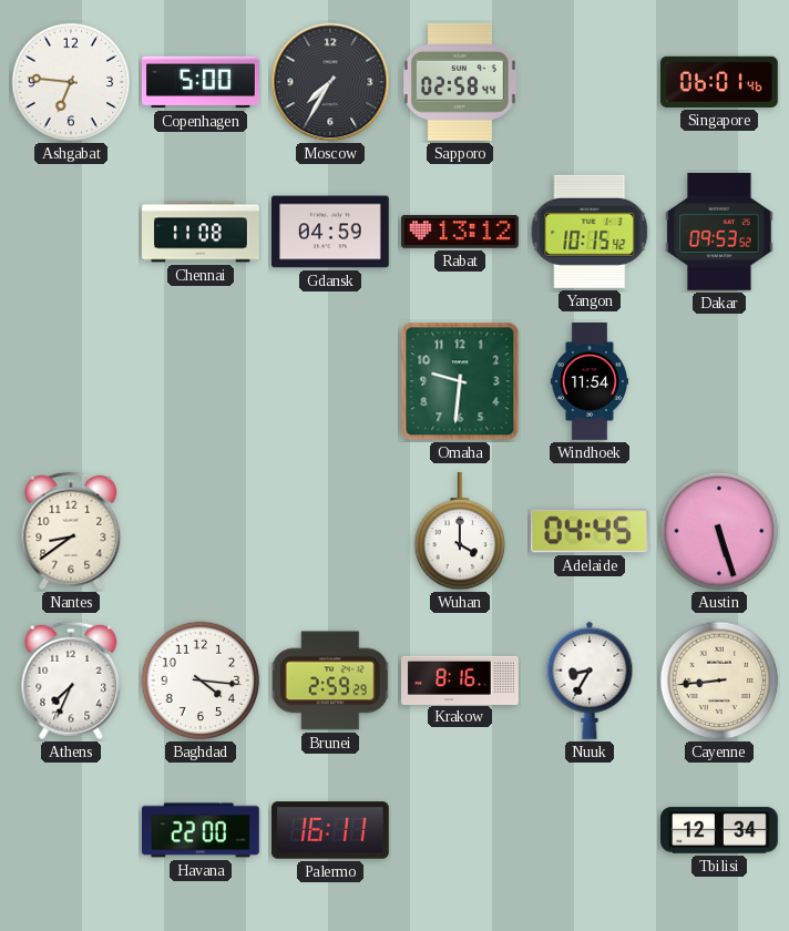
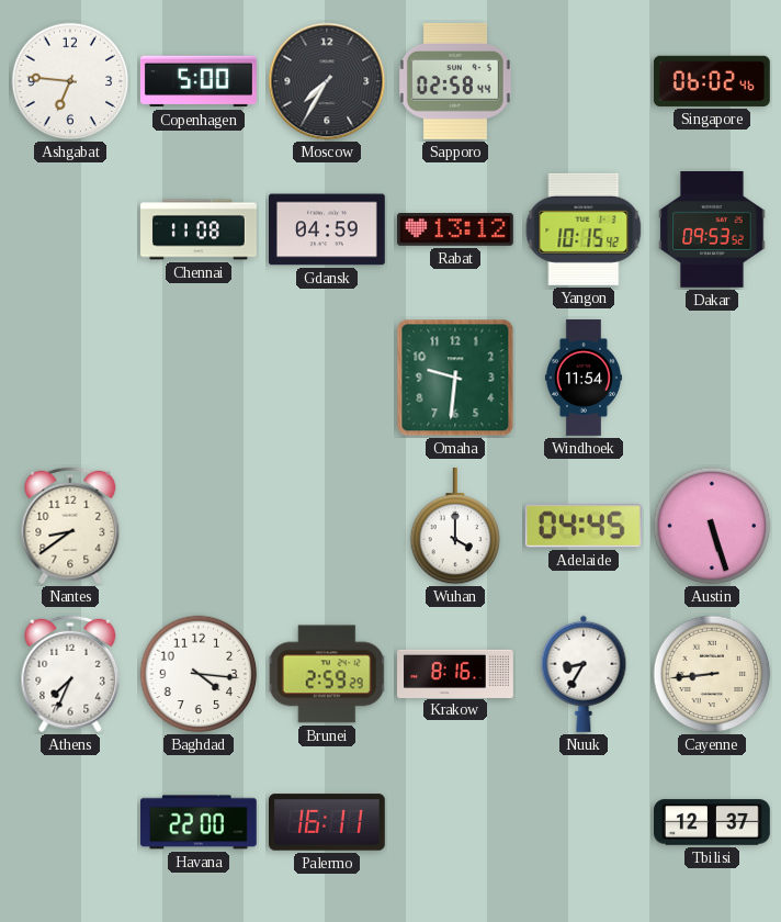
Singapore: 06:01 -> 06:02 (712, 81)
Tbilisi: 12:34 -> 12:37 (713, 822)
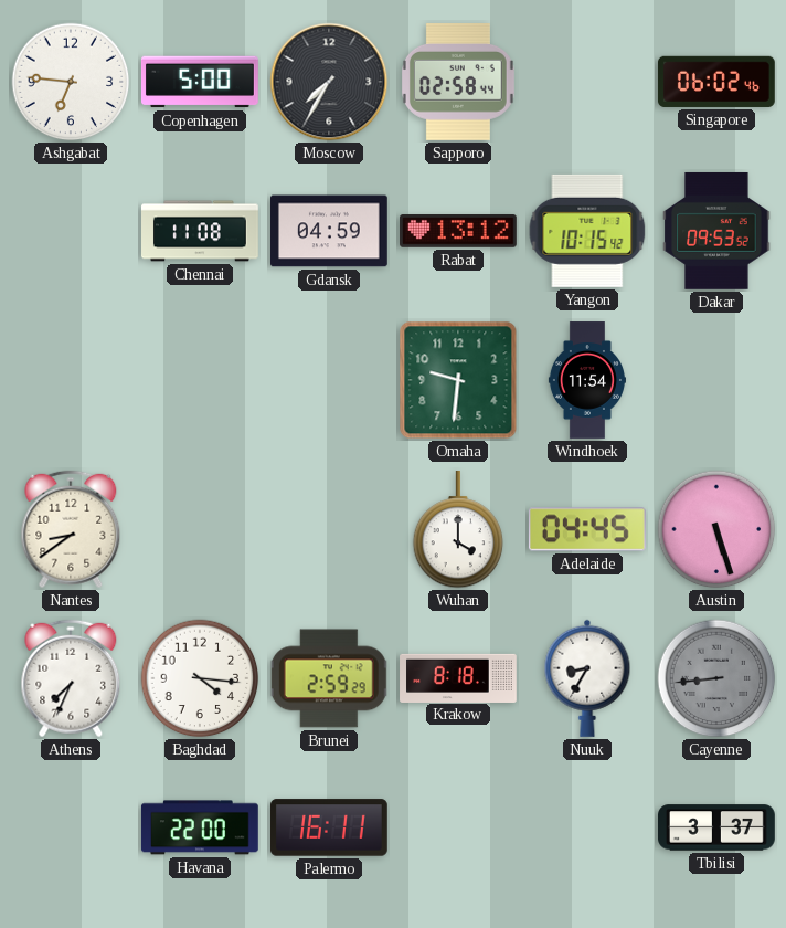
Krakow: 8:16 -> 8:18 (458, 677)
Cayenne dial: cream -> grey (716, 678)
Tbilisi: 12:37 -> 3:37 (718, 827)
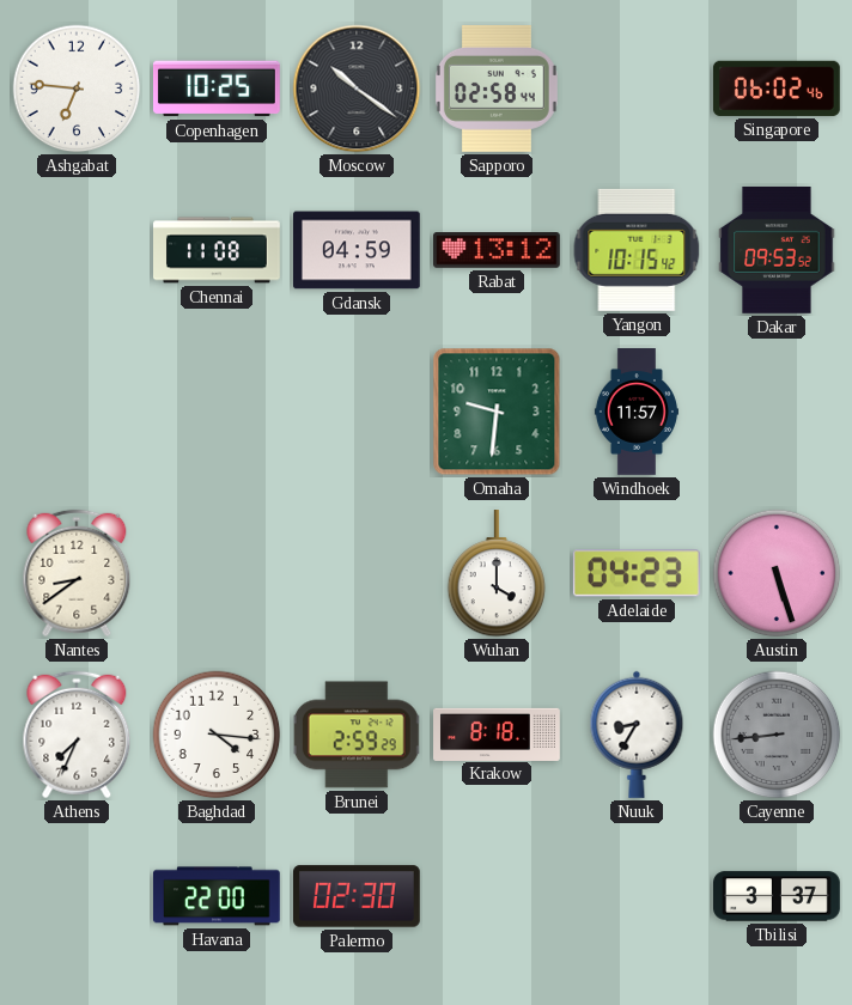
Copenhagen: 5:00 -> 10:25 (218, 89)
Moscow: 7:35 -> 10:21 (357, 89)
Windhoek: 11:54 -> 11:57 (637, 412)
Adelaide: 04:45 -> 04:23 (637, 573)
Palermo: 16:11 -> 02:30 (358, 896)
